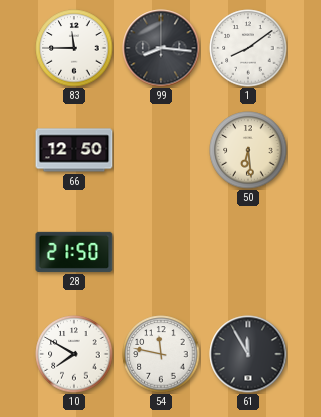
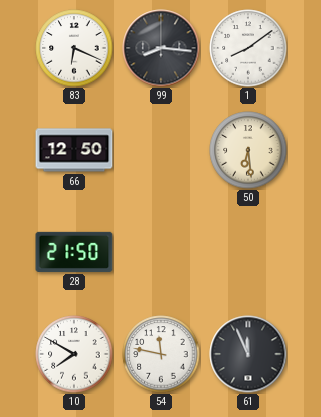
83: 11:45 -> 6:19 (74, 48)
61: 11:55 -> 11:56 (248, 354)
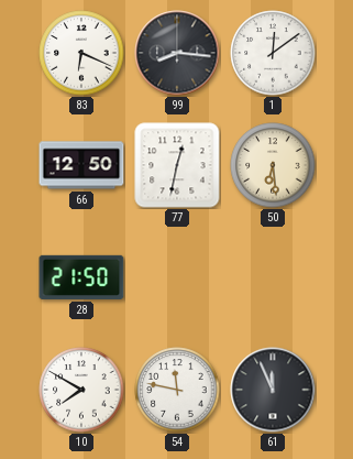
1: 8:09 -> 12:09 (273, 53)
77: none -> 12:32 (177, 165)
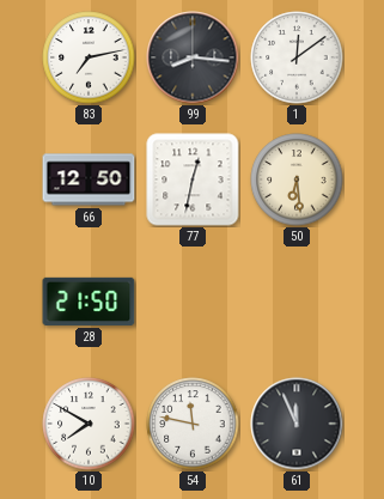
83: 6:19 -> 7:13 (89, 57)
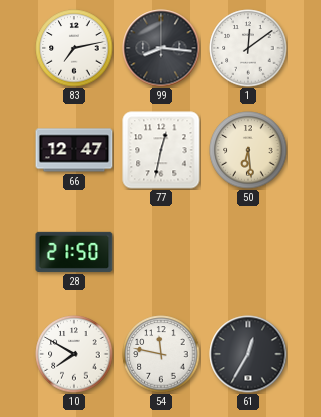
66: 12:50 -> 12:47 (74, 150)
61: 11:56 -> 12:35 (248, 354)
